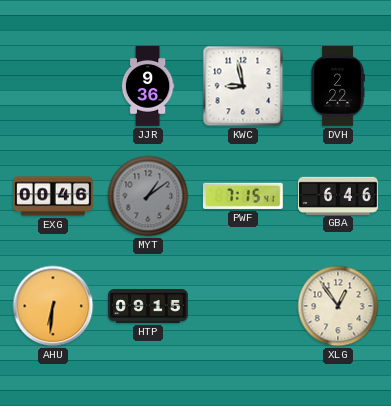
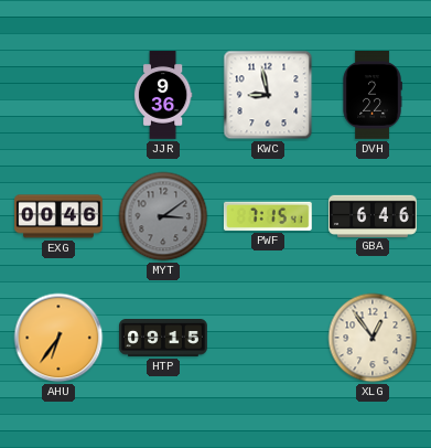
MYT: 1:09 -> 3:09 (163, 216)
AHU: 6:31 -> 6:36 (58, 338)
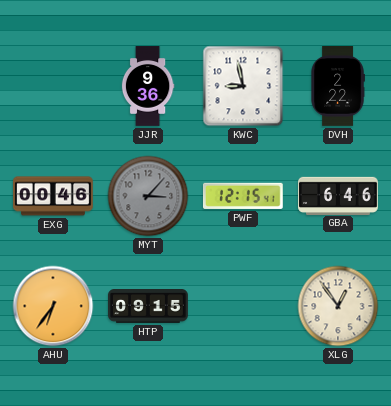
MYT: 3:09 -> 3:07 (148, 196)
PWF: 7:15 -> 12:15 (243, 196)
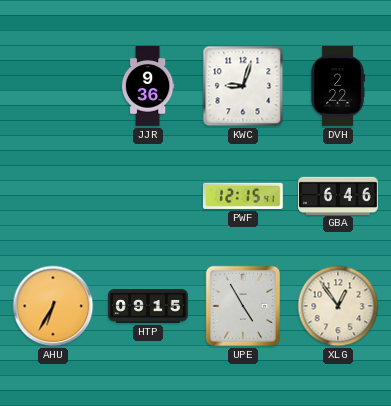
KWC: 8:58 -> 9:03 (243, 86)
EXG: 00:46 -> none (54, 196)
MYT: 3:07 -> none (148, 196)
AHU: 6:36 -> 6:35 (53, 306)
UPE: none -> 4:55 (243, 306)
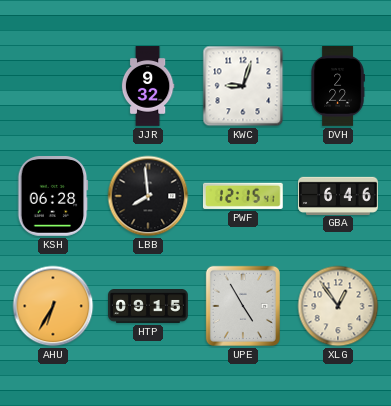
JJR: 9:36 -> 9:32 (148, 86)
KSH: none -> 06:28 (53, 197)
LBB: none -> 7:59 (148, 196)
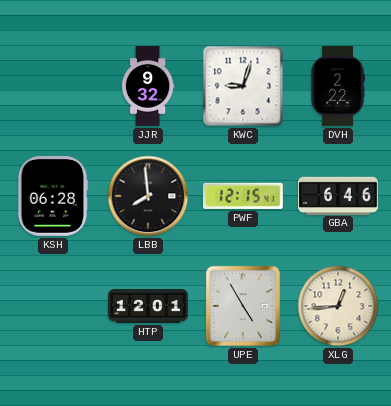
AHU: 6:35 -> none (53, 306)
HTP: 09:15 -> 12:01 (148, 307)
XLG: 12:54 -> 12:44 (338, 306)
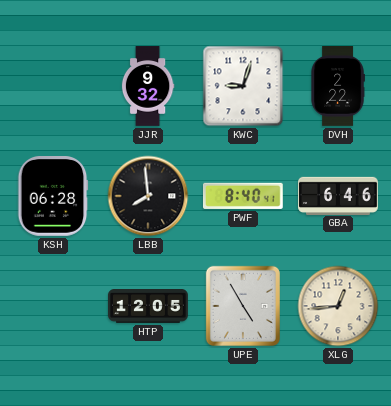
PWF: 12:15 -> 8:40 (243, 196)
HTP: 12:01 -> 12:05 (148, 307)
